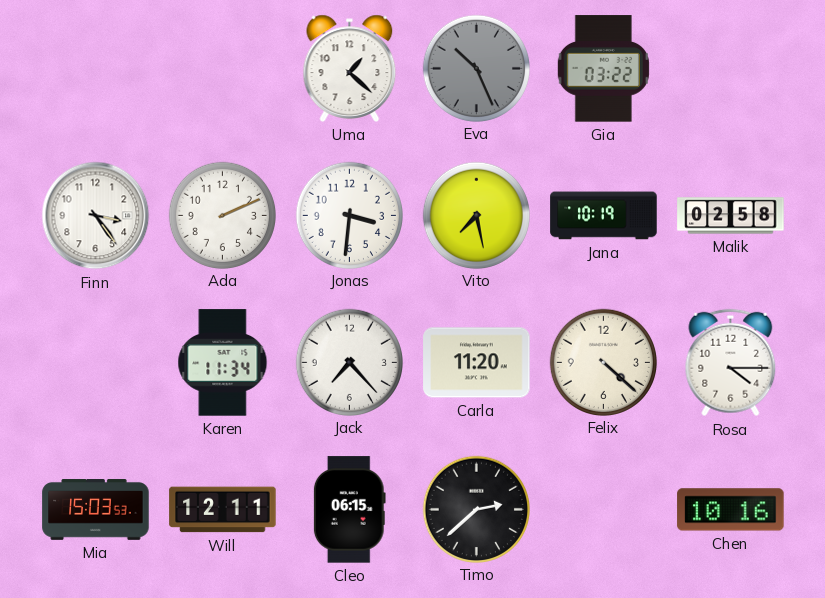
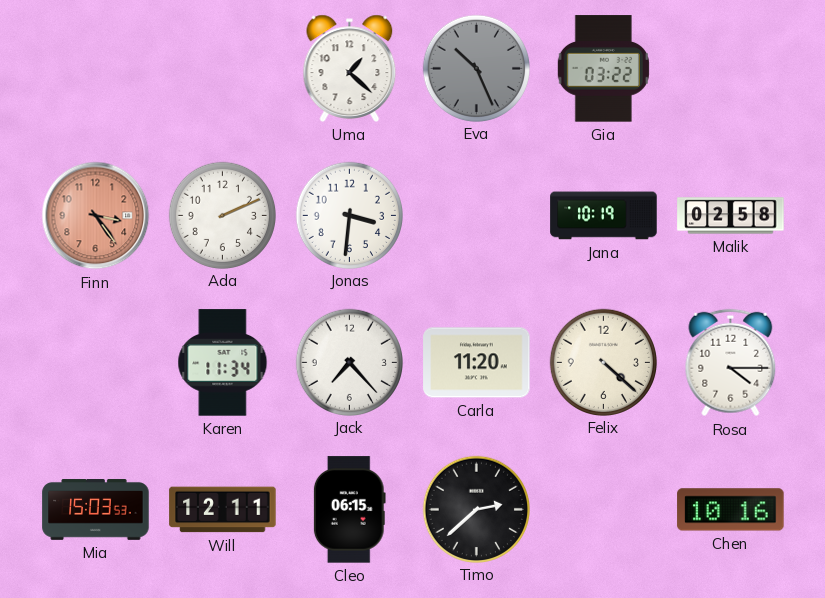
Finn dial: white -> salmon (96, 216)
Vito: 7:28 -> none (476, 215)
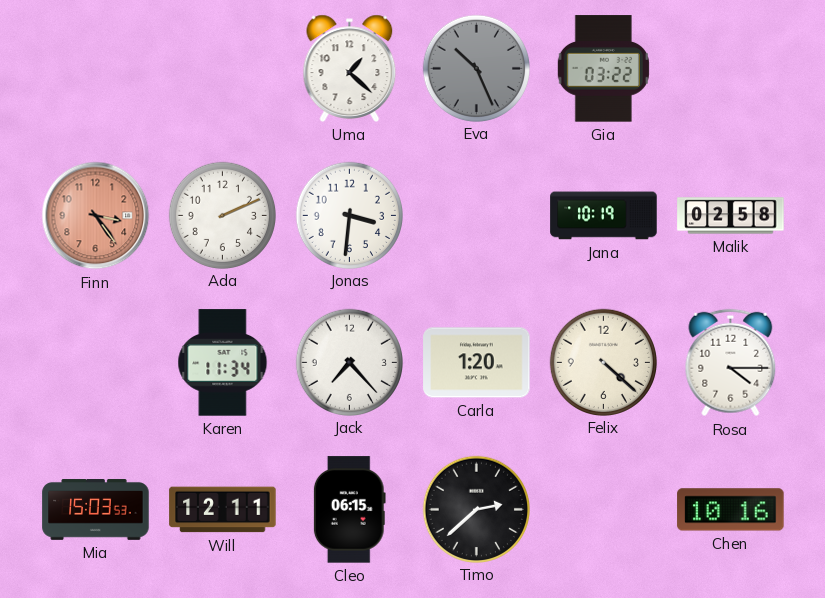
Carla: 11:20 -> 1:20 (477, 363)
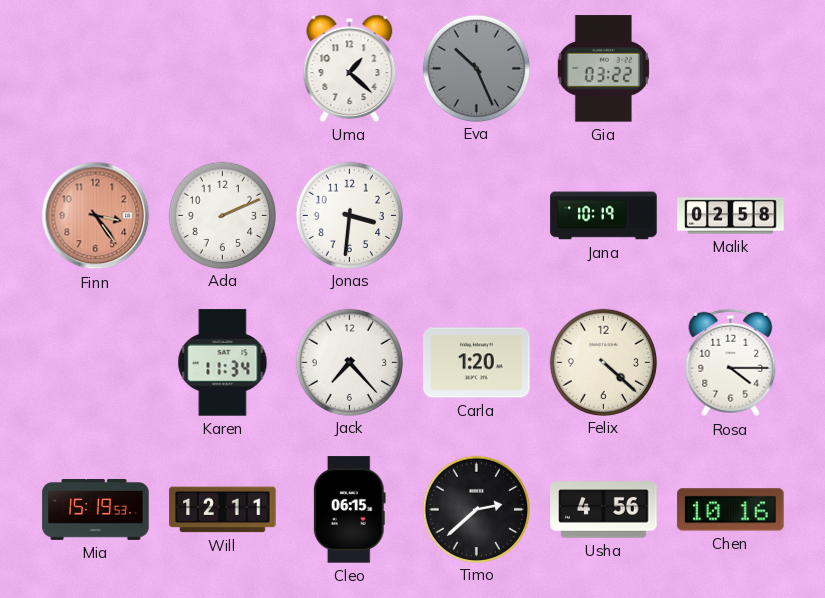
Mia: 15:03 -> 15:19 (96, 510)
Usha: none -> 4:56 (604, 510)
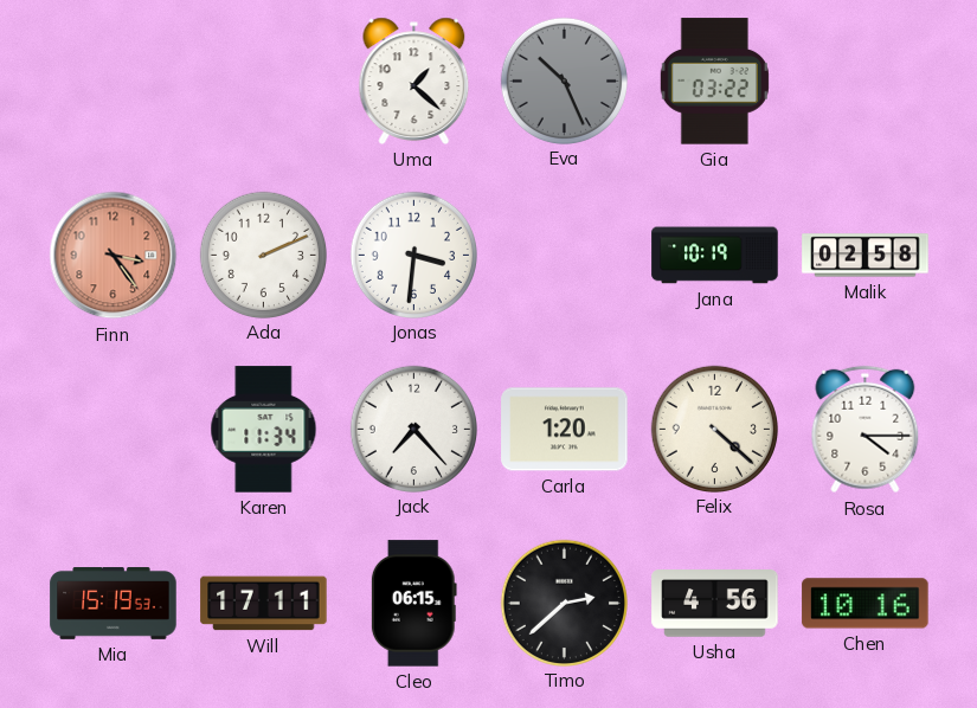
Will: 12:11 -> 17:11 (264, 604)
